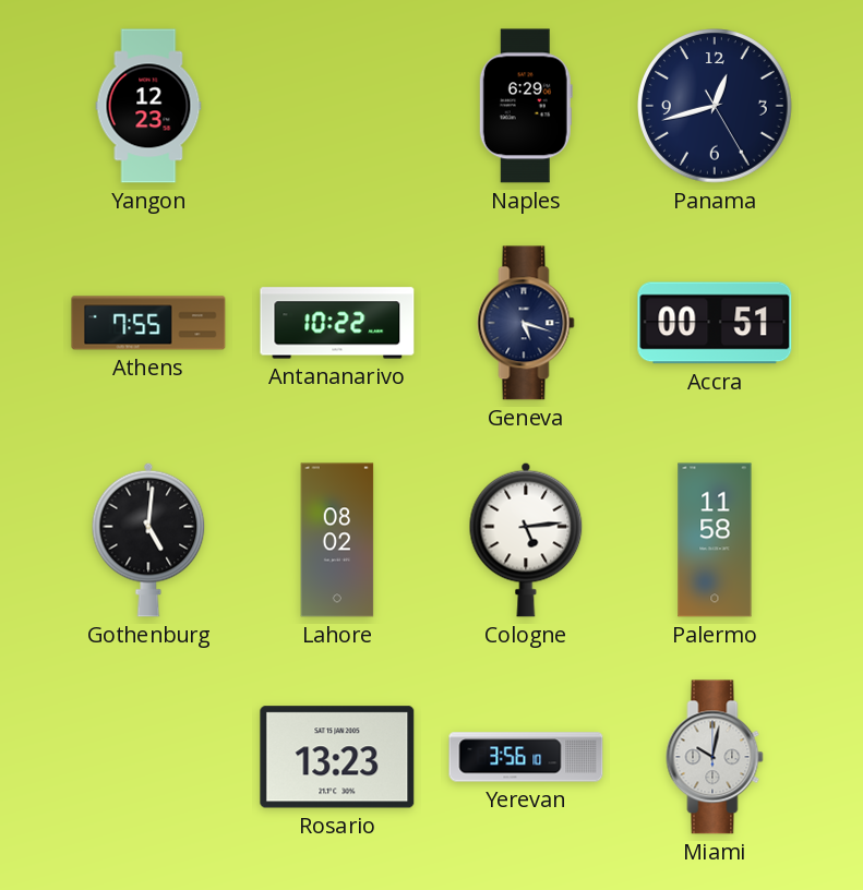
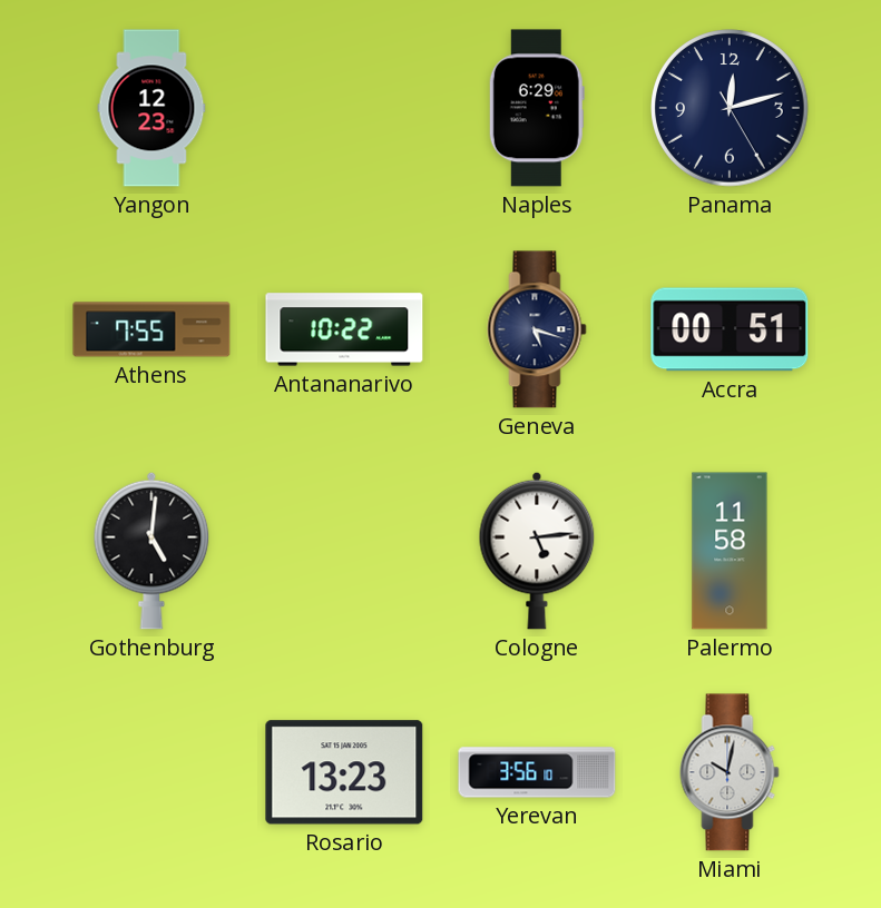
Panama: 12:42 -> 12:12 (730, 108)
Lahore: 08:02 -> none (337, 540)
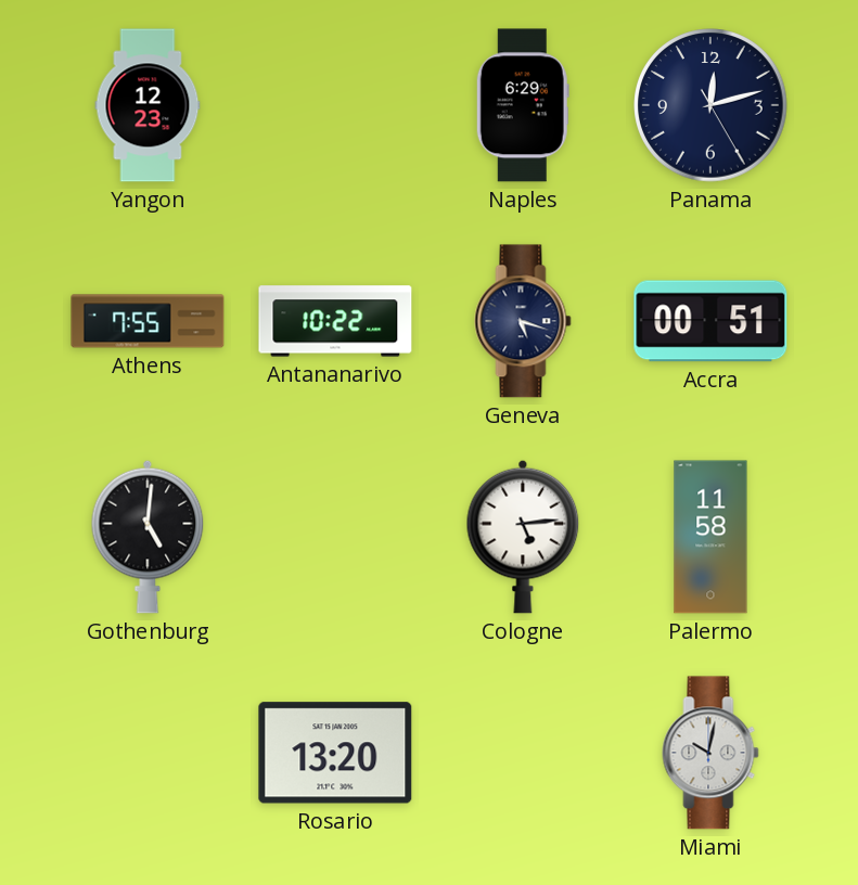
Rosario: 13:23 -> 13:20 (335, 753)
Yerevan: 3:56 -> none (537, 772)
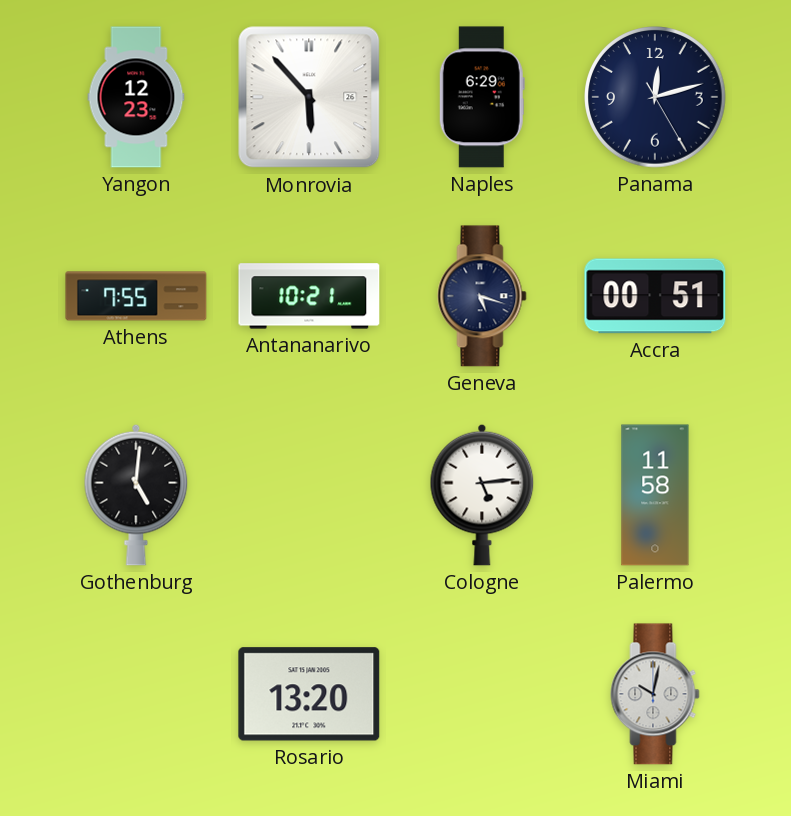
Monrovia: none -> 5:53 (309, 97)
Antananarivo: 10:22 -> 10:21 (309, 296)
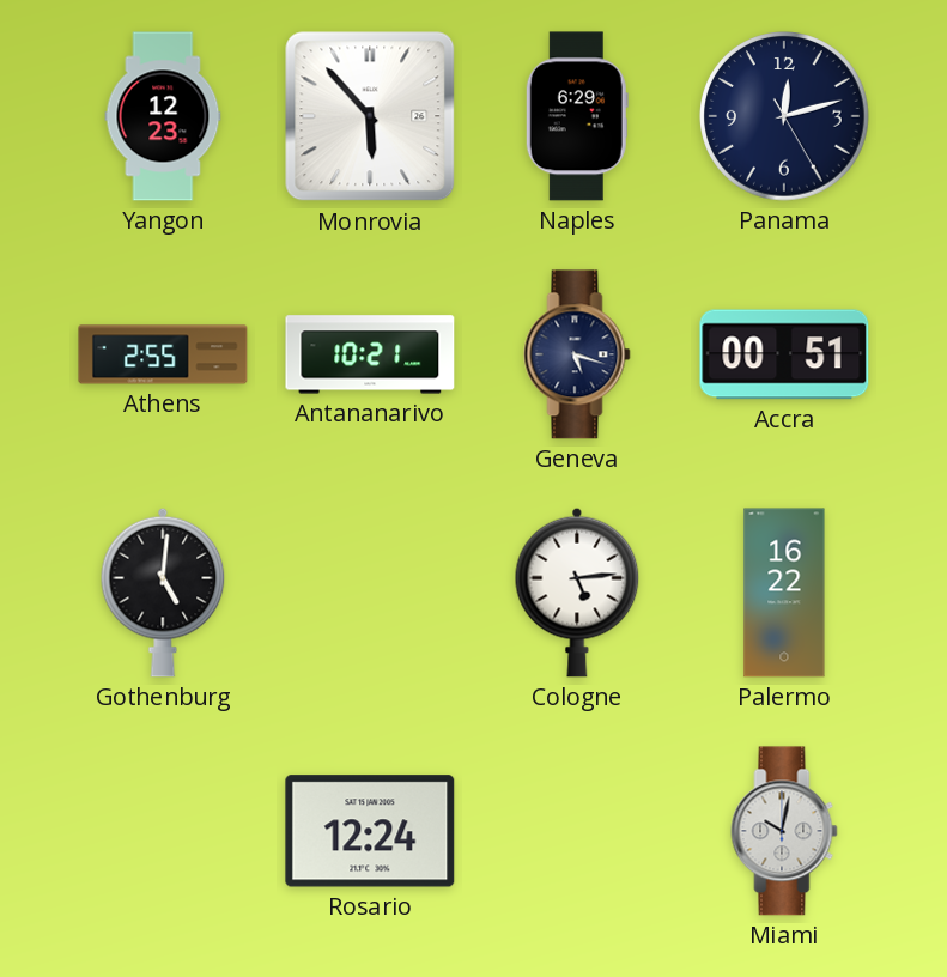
Athens: 7:55 -> 2:55 (163, 354)
Palermo: 11:58 -> 16:22 (784, 593)
Rosario: 13:20 -> 12:24 (370, 831)
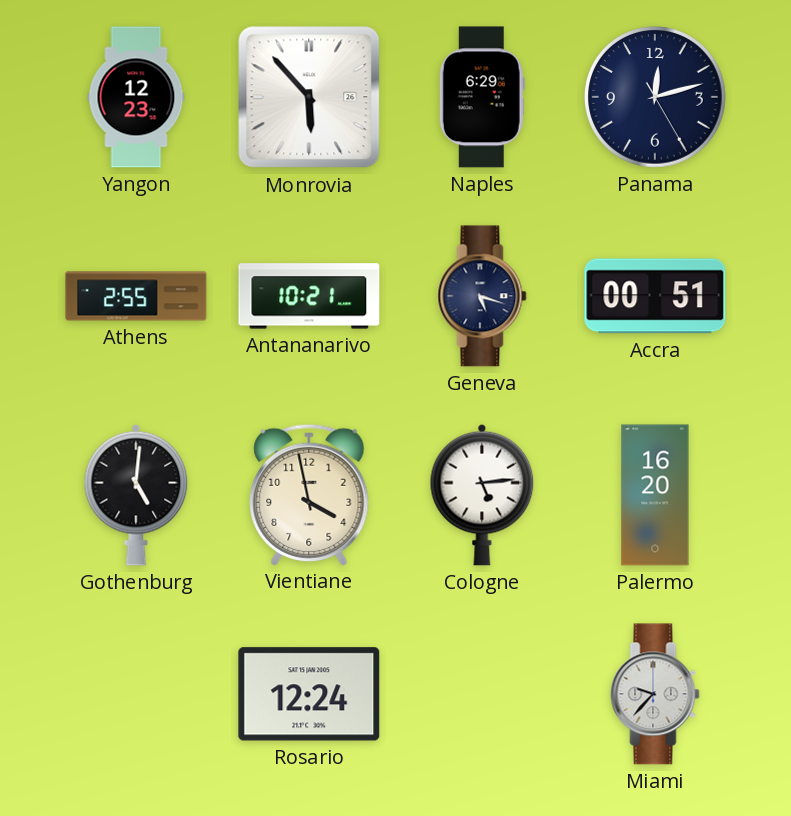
Vientiane: none -> 3:58 (309, 494)
Palermo: 16:22 -> 16:20 (655, 495)
Miami: 10:02 -> 9:37 (655, 694)
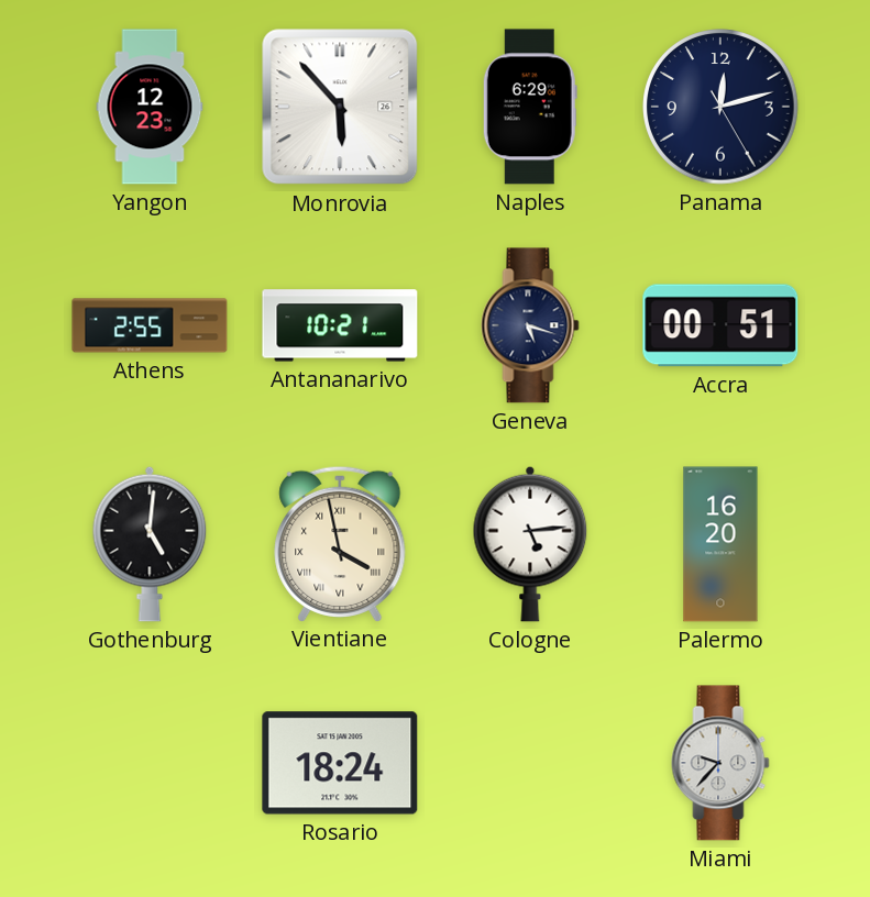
Vientiane numerals: Arabic -> Roman (340, 543)
Rosario: 12:24 -> 18:24 (340, 763)
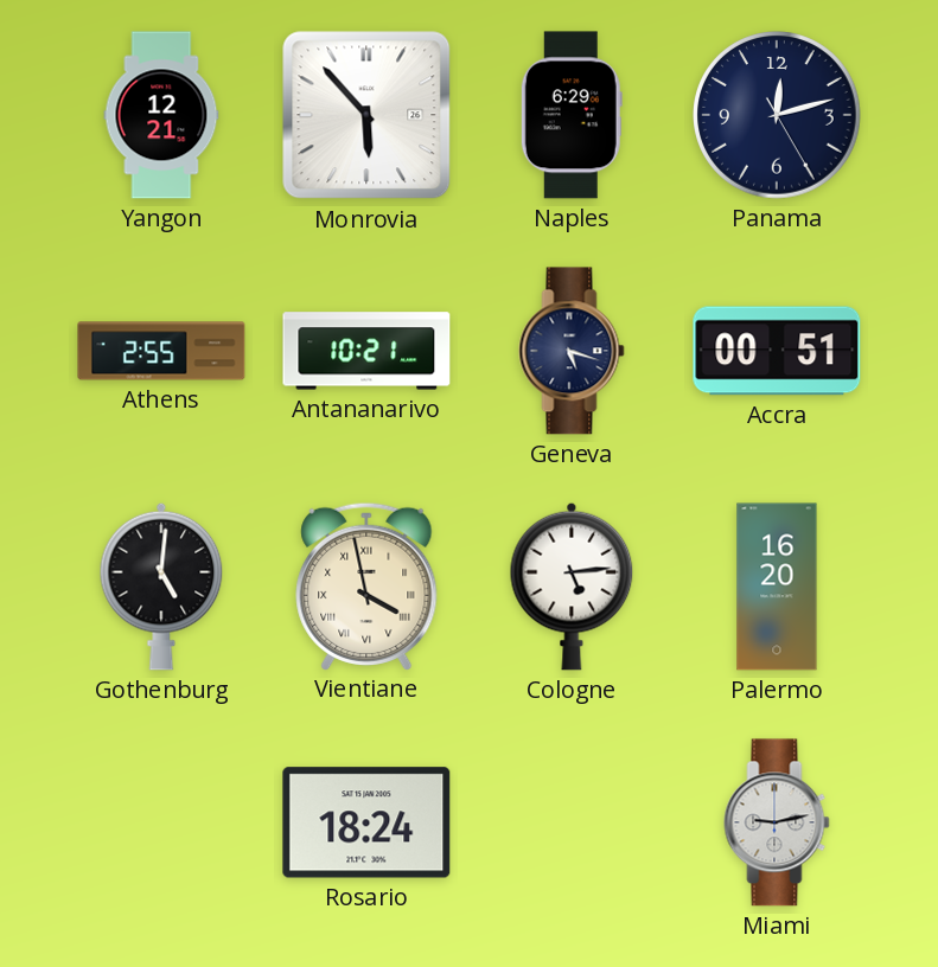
Yangon: 12:23 -> 12:21 (161, 115)
Miami: 9:37 -> 9:13 (777, 822)
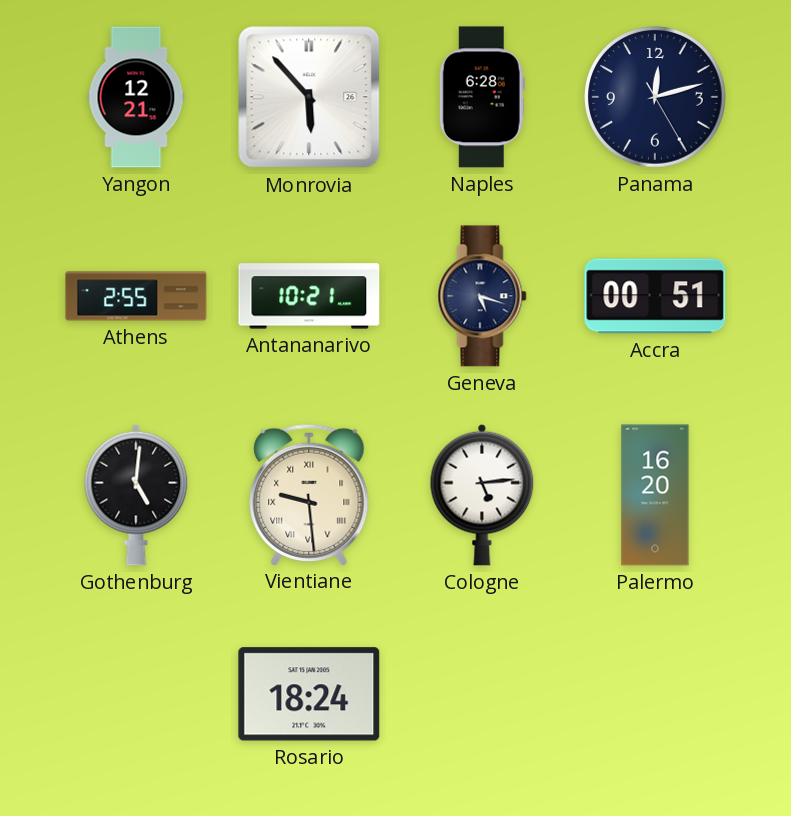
Naples: 6:29 -> 6:28 (482, 97)
Vientiane: 3:58 -> 9:29 (309, 494)
Miami: 9:13 -> none (777, 822)
